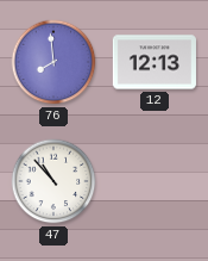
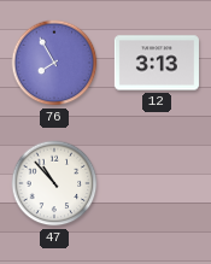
76: 7:59 -> 7:55 (54, 63)
12: 12:13 -> 3:13 (157, 63)
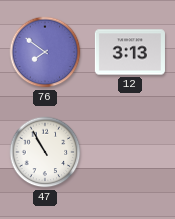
76: 7:55 -> 7:51 (45, 52)
47: 10:53 -> 10:55 (45, 152)
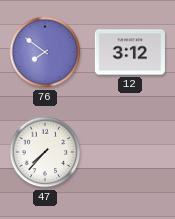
12: 3:13 -> 3:12 (130, 52)
47: 10:55 -> 7:37 (45, 152)
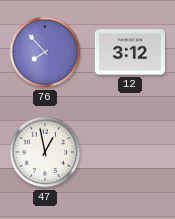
76: 7:51 -> 7:53 (45, 52)
47: 7:37 -> 12:58 (45, 152)
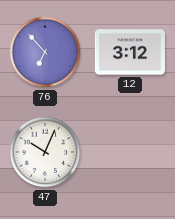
76: 7:53 -> 6:53 (45, 52)
47: 12:58 -> 10:04 (45, 152)
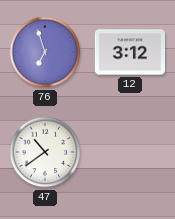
76: 6:53 -> 6:57 (45, 52)
47: 10:04 -> 10:39 (45, 152)
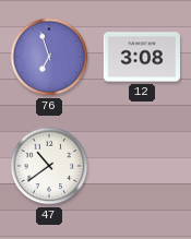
12: 3:12 -> 3:08 (142, 57)
